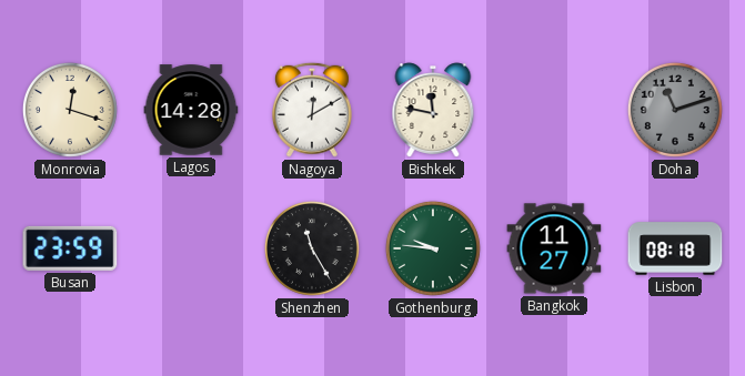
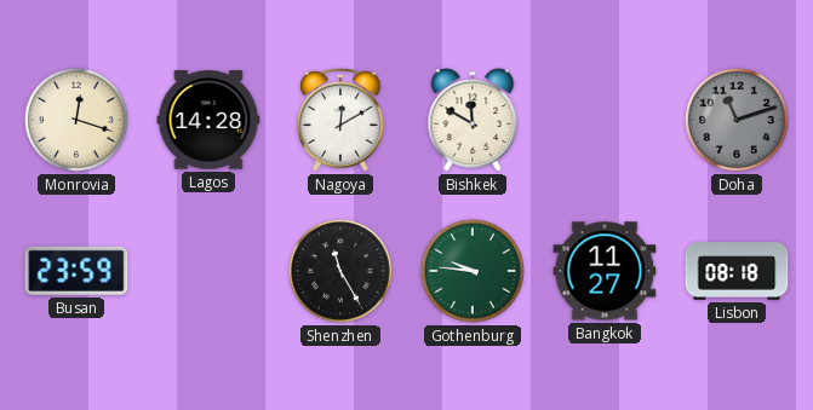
Bishkek: 11:47 -> 11:50 (473, 120)
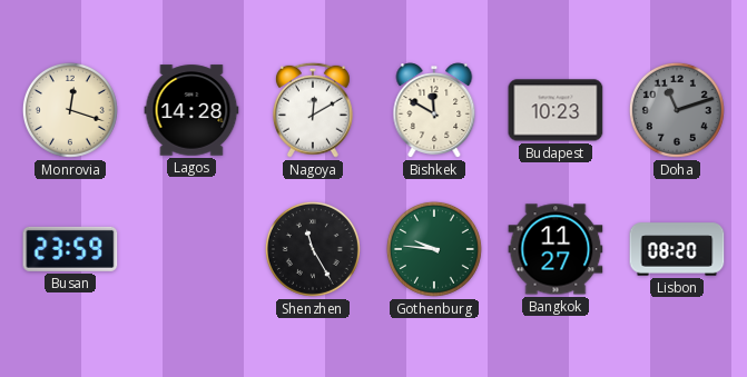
Budapest: none -> 10:23 (556, 110)
Lisbon: 08:18 -> 08:20 (677, 249)
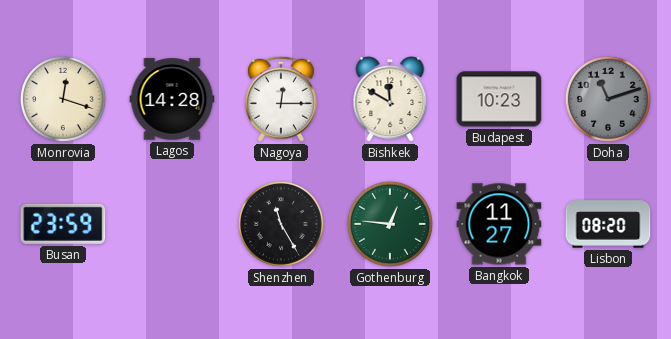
Nagoya: 12:10 -> 12:15 (281, 99)
Gothenburg: 9:46 -> 12:46 (390, 224)
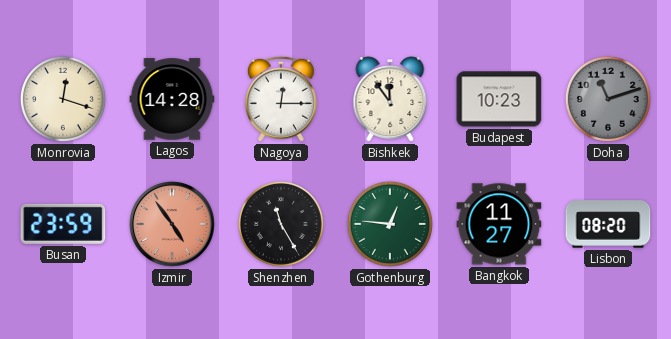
Bishkek: 11:50 -> 11:54 (390, 99)
Izmir: none -> 4:54 (173, 225)
